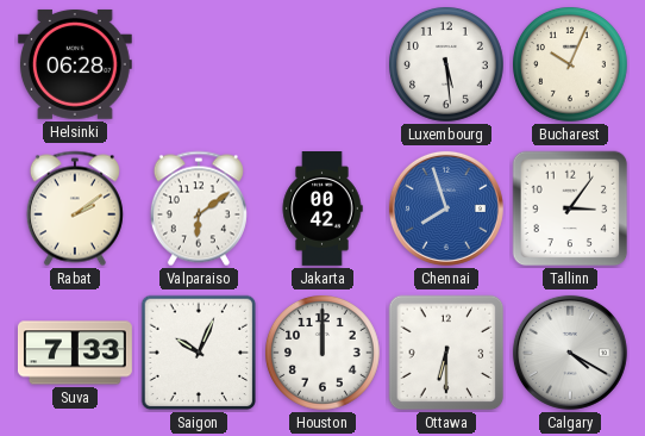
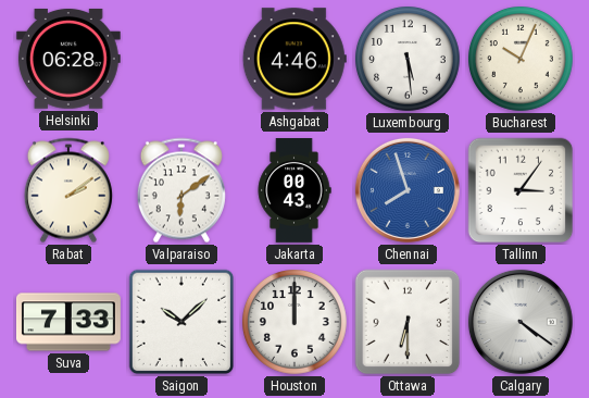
Ashgabat: none -> 4:46 (294, 59)
Jakarta: 00:42 -> 00:43 (294, 191)
Saigon: 10:04 -> 10:08 (181, 322)
Calgary: 4:20 -> 4:21 (521, 322)
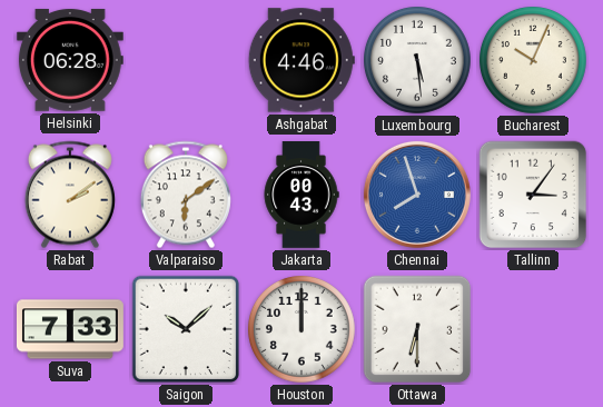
Calgary: 4:21 -> none (521, 322)
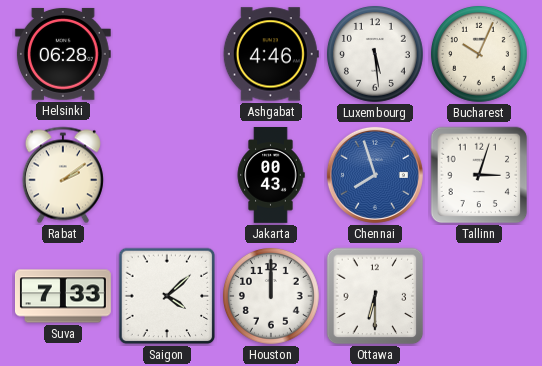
Valparaiso: 6:09 -> none (186, 195)
Tallinn: 3:06 -> 3:03 (479, 175)
Saigon: 10:08 -> 4:08 (167, 296)
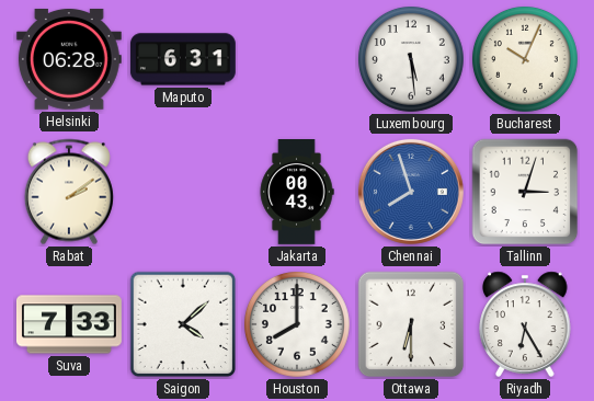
Maputo: none -> 6:31 (183, 59)
Ashgabat: 4:46 -> none (271, 54)
Houston: 12:00 -> 8:00 (298, 325)
Riyadh: none -> 6:25 (525, 324)
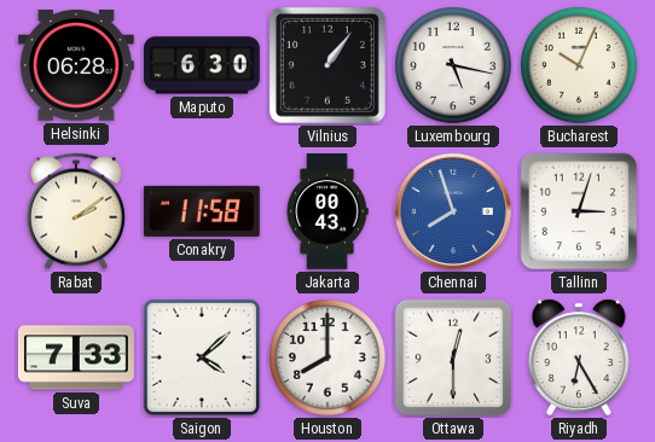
Maputo: 6:31 -> 6:30 (202, 65)
Vilnius: none -> 1:06 (327, 65)
Luxembourg: 5:29 -> 5:17 (454, 66)
Conakry: none -> 11:58 (202, 211)
Ottawa: 6:30 -> 12:30 (453, 357)
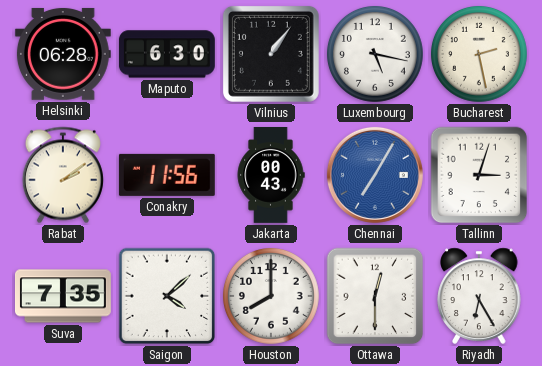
Bucharest: 10:04 -> 2:28 (480, 55)
Conakry: 11:58 -> 11:56 (167, 175)
Chennai: 7:57 -> 7:05 (375, 175)
Suva: 7:33 -> 7:35 (64, 296)
